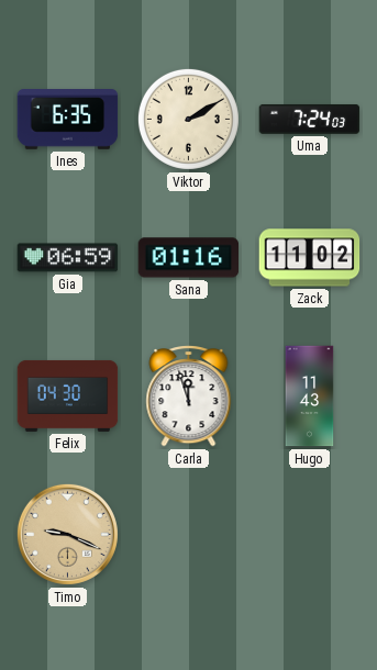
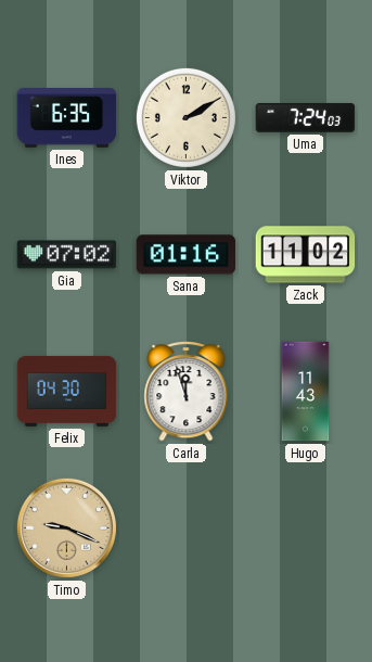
Gia: 06:59 -> 07:02 (67, 255)
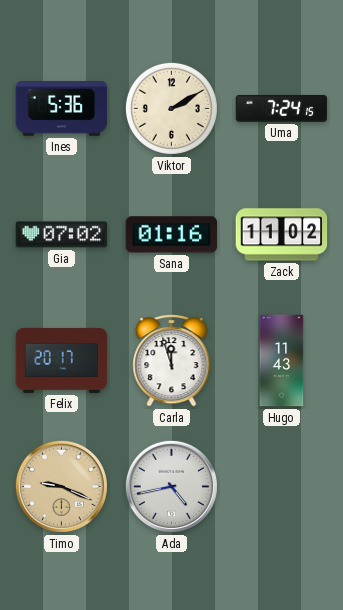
Ines: 6:35 -> 5:36 (62, 109)
Uma: 7:24:03 -> 7:24:15 (282, 108)
Felix: 04:30 -> 20:17 (62, 360)
Ada: none -> 4:43 (171, 486)
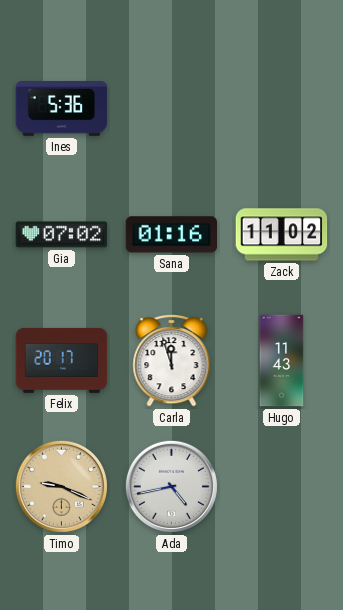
Viktor: 2:10 -> none (171, 108)
Uma: 7:24 -> none (282, 108)
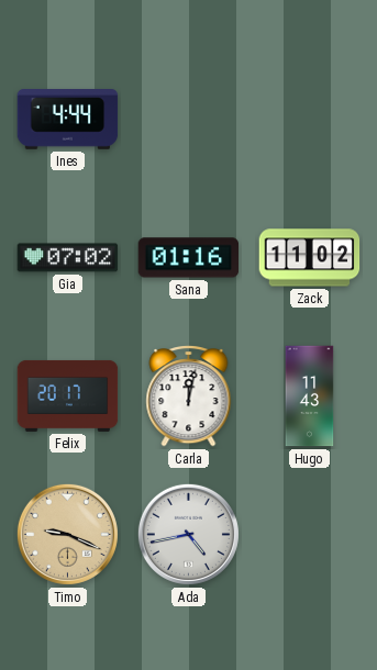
Ines: 5:36 -> 4:44 (68, 120)
Carla: 11:57 -> 12:02 (189, 397)
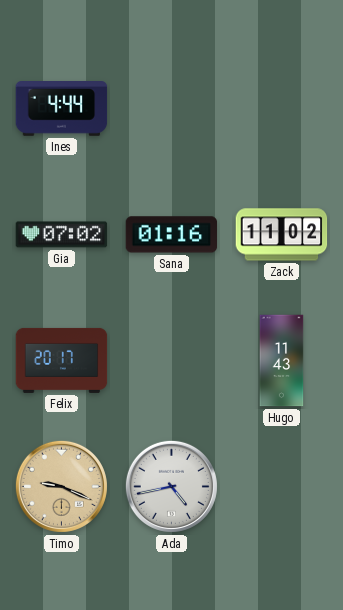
Carla: 12:02 -> none (189, 397)
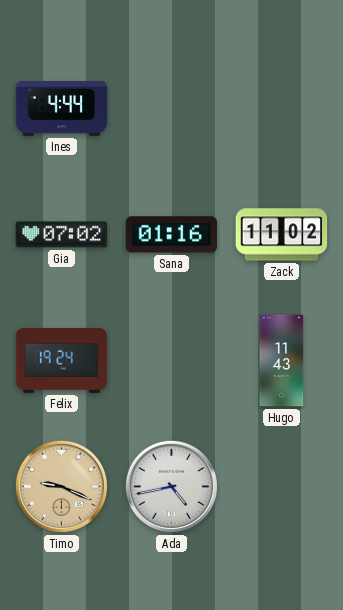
Felix: 20:17 -> 19:24 (62, 360)
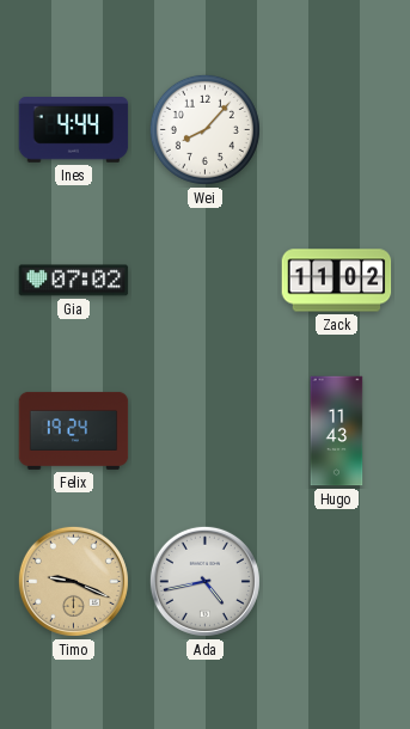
Wei: none -> 8:07 (204, 129)
Sana: 01:16 -> none (172, 235)
